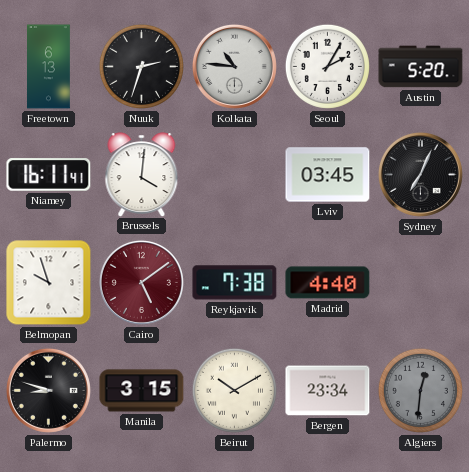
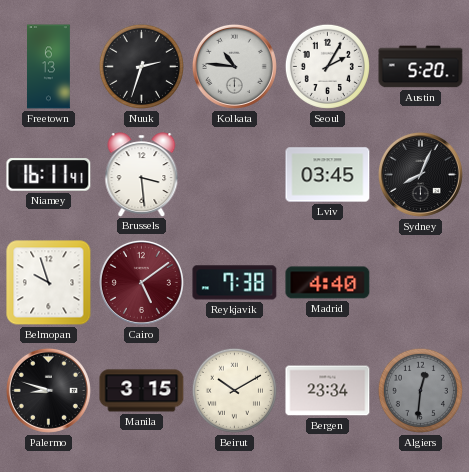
Brussels: 4:01 -> 3:29 (142, 174)
Sydney: 7:04 -> 8:04 (420, 174)
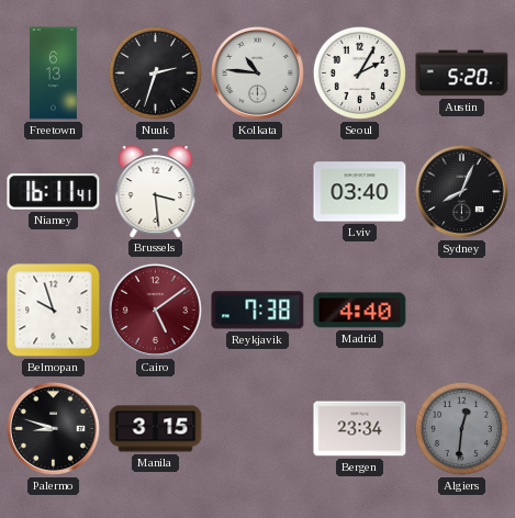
Lviv: 03:45 -> 03:40 (360, 192)
Beirut: 10:10 -> none (234, 390)
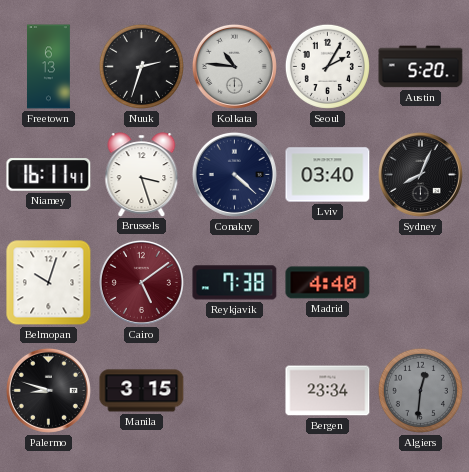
Brussels: 3:29 -> 3:27 (142, 174)
Conakry: none -> 4:22 (234, 174)
Belmopan: 9:57 -> 10:03 (49, 283)
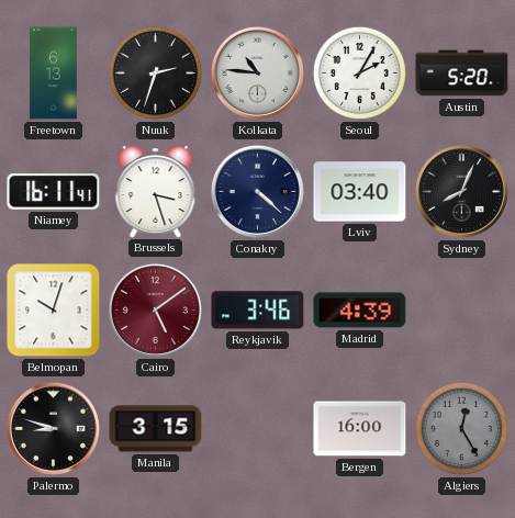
Reykjavik: 7:38 -> 3:46 (258, 311)
Madrid: 4:40 -> 4:39 (360, 311)
Bergen: 23:34 -> 16:00 (360, 429)
Algiers: 12:31 -> 12:25 (461, 428)
